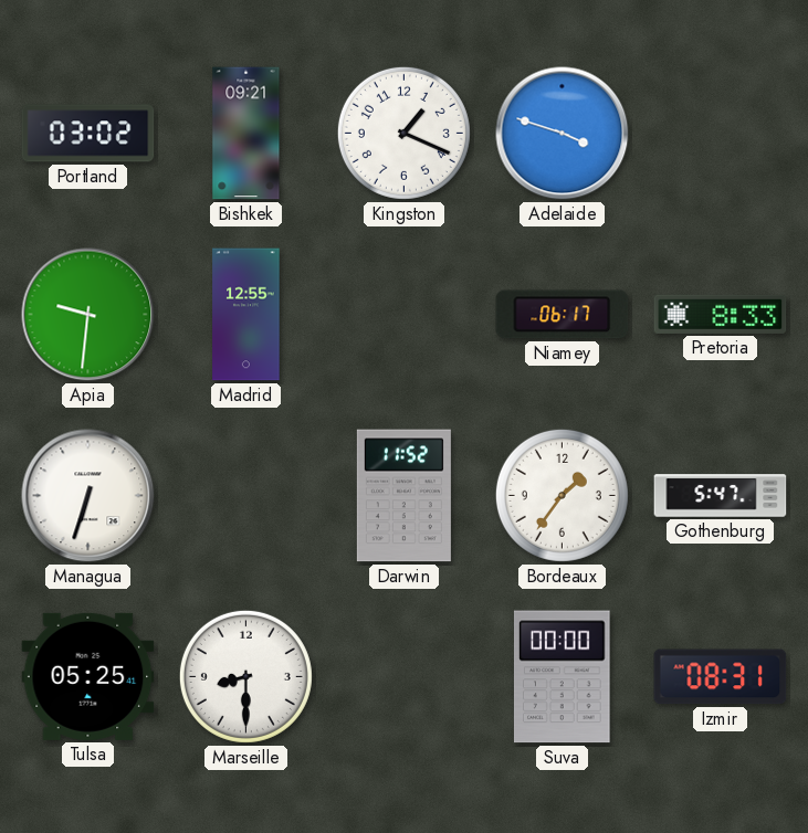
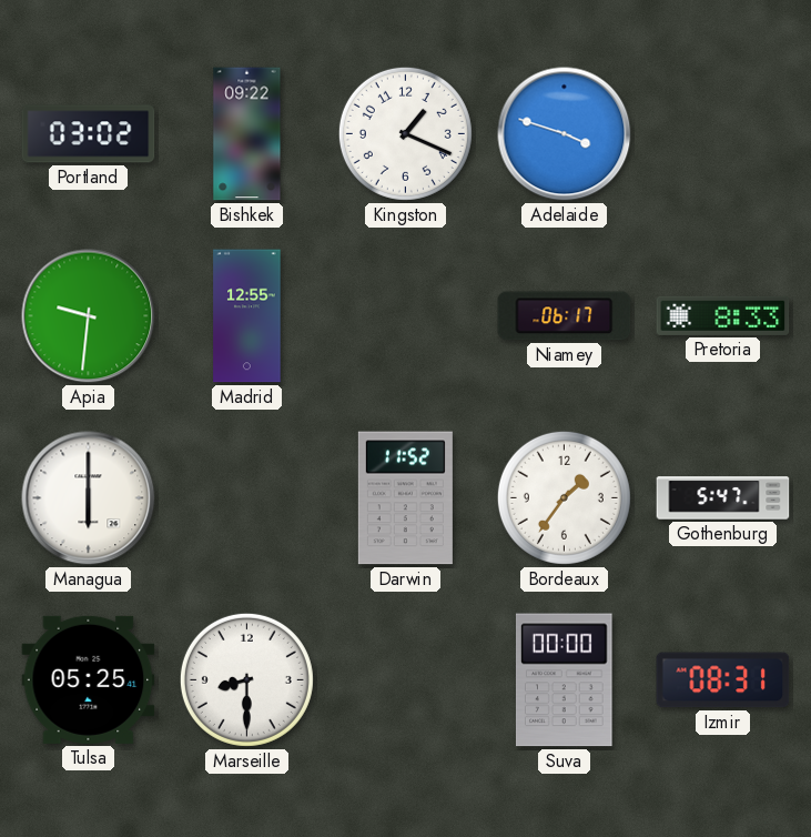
Bishkek: 09:21 -> 09:22 (247, 134)
Managua: 6:33 -> 6:00 (89, 498)
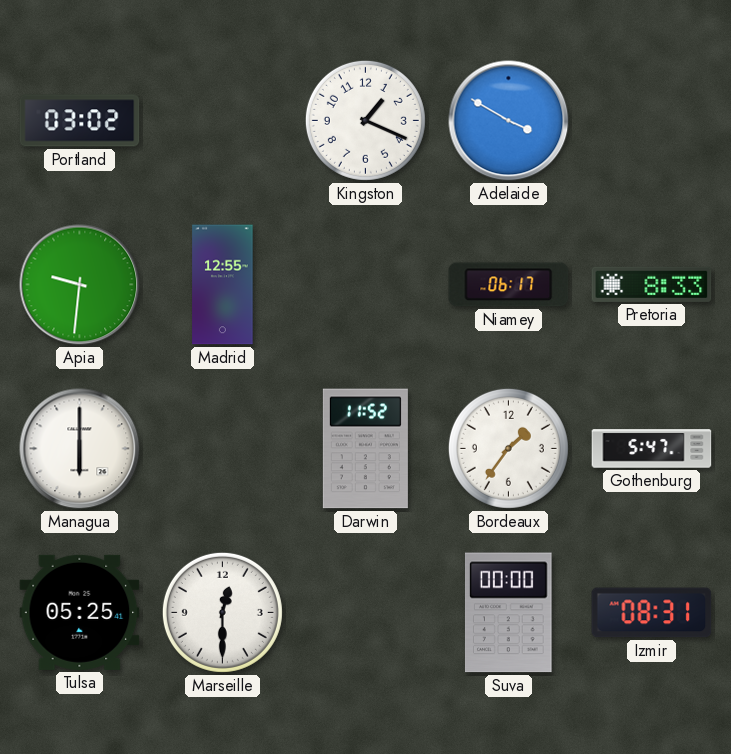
Bishkek: 09:22 -> none (247, 134)
Adelaide: 3:48 -> 3:50 (509, 121)
Marseille: 8:30 -> 12:30 (222, 612)
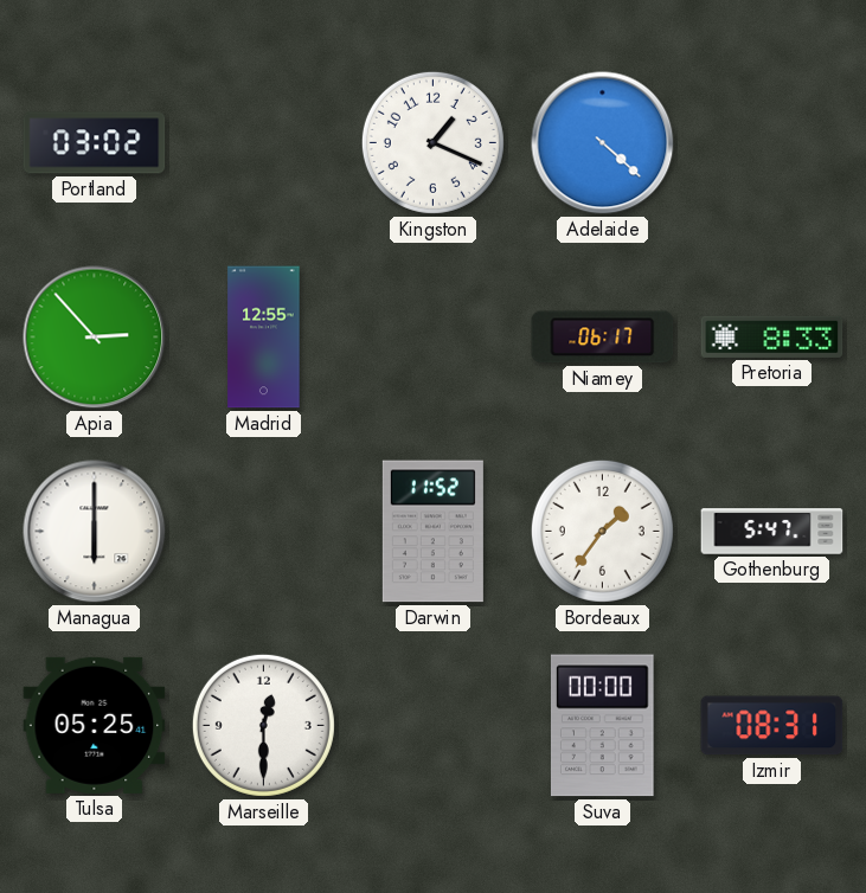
Adelaide: 3:50 -> 4:22 (603, 143)
Apia: 9:31 -> 2:53 (95, 338)
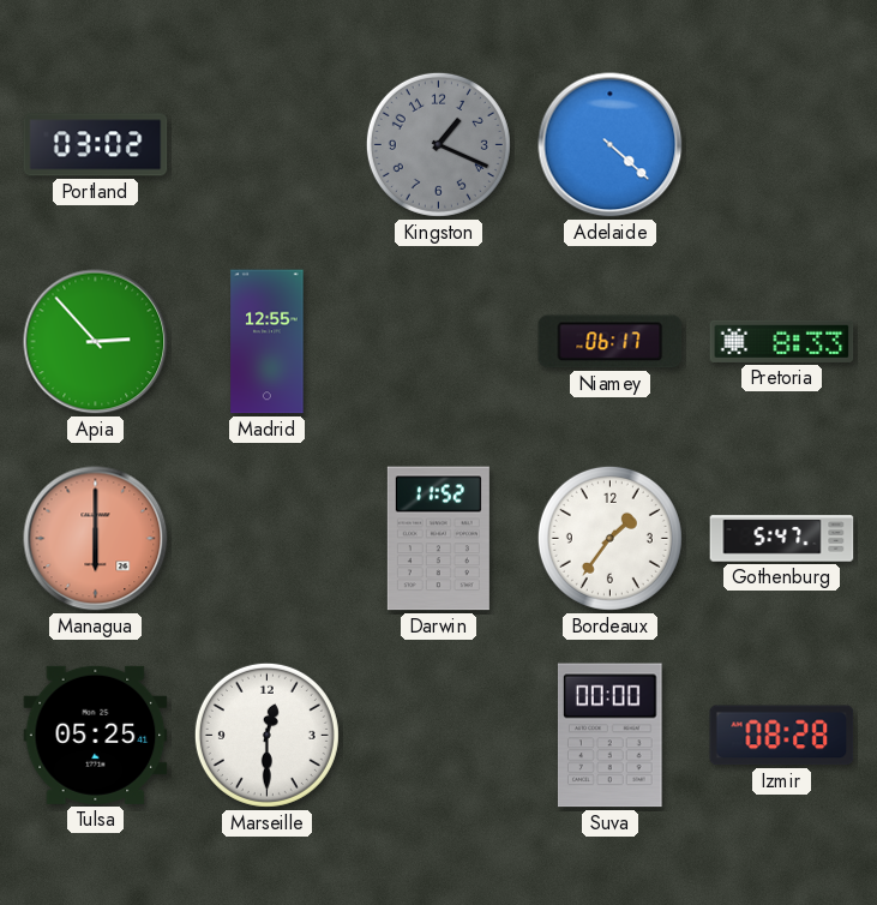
Kingston dial: white -> grey (438, 144)
Managua dial: white -> salmon (96, 539)
Izmir: 08:31 -> 08:28 (782, 736)
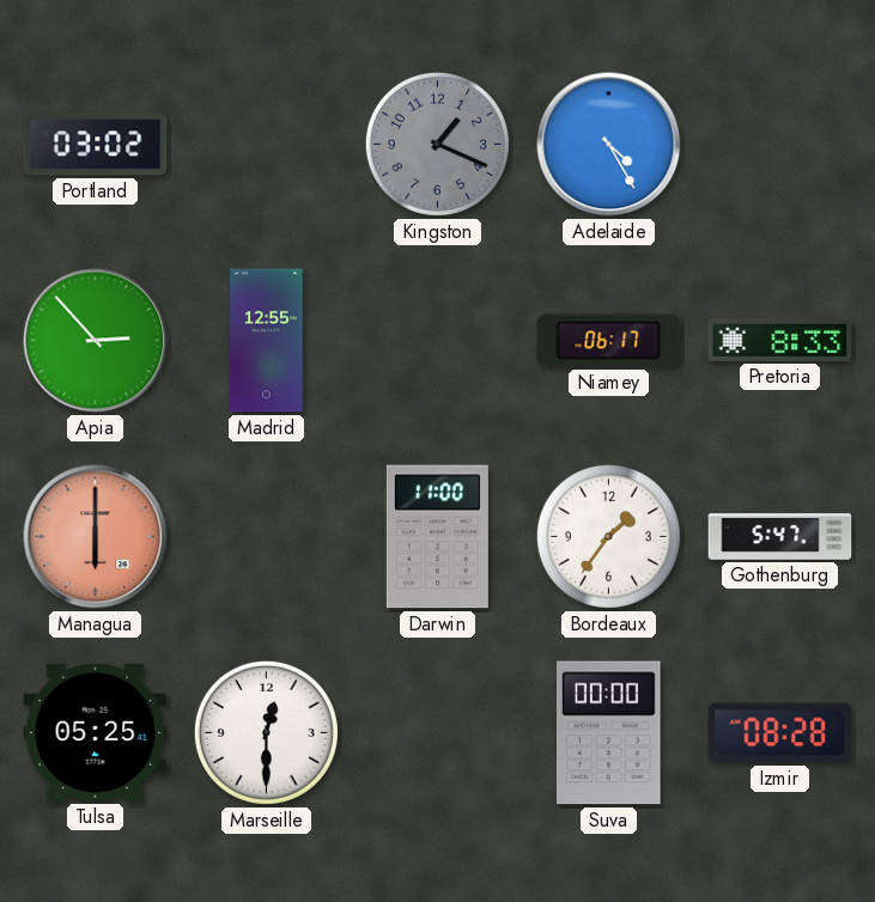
Adelaide: 4:22 -> 4:25 (609, 145)
Darwin: 11:52 -> 11:00 (437, 537)
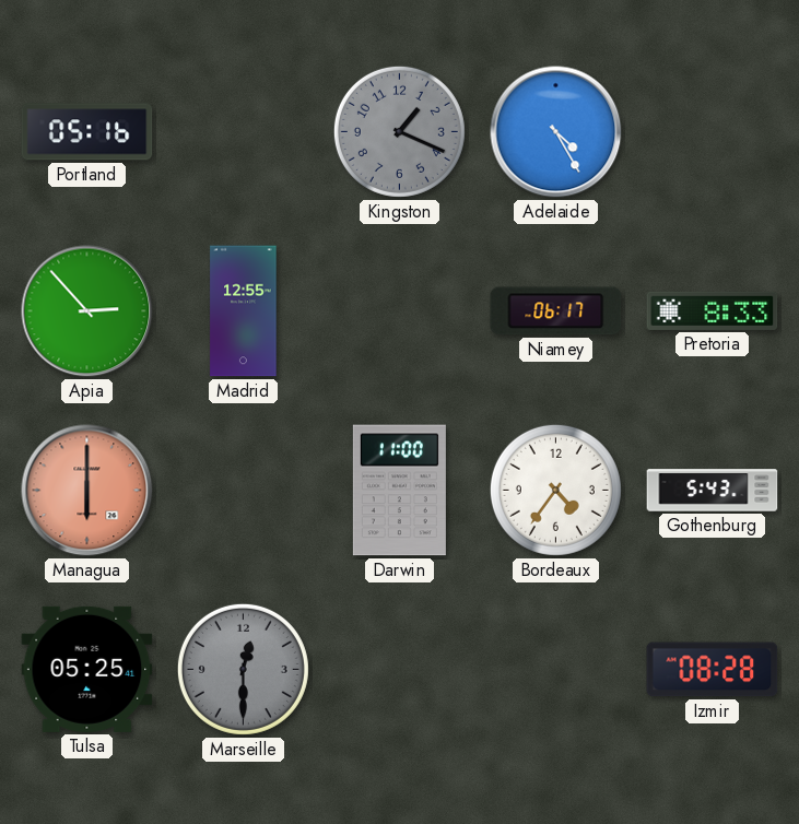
Portland: 03:02 -> 05:16 (87, 132)
Bordeaux: 1:36 -> 4:36 (555, 490)
Gothenburg: 5:47 -> 5:43 (713, 491)
Marseille dial: white -> grey (243, 669)
Suva: 00:00 -> none (608, 733)
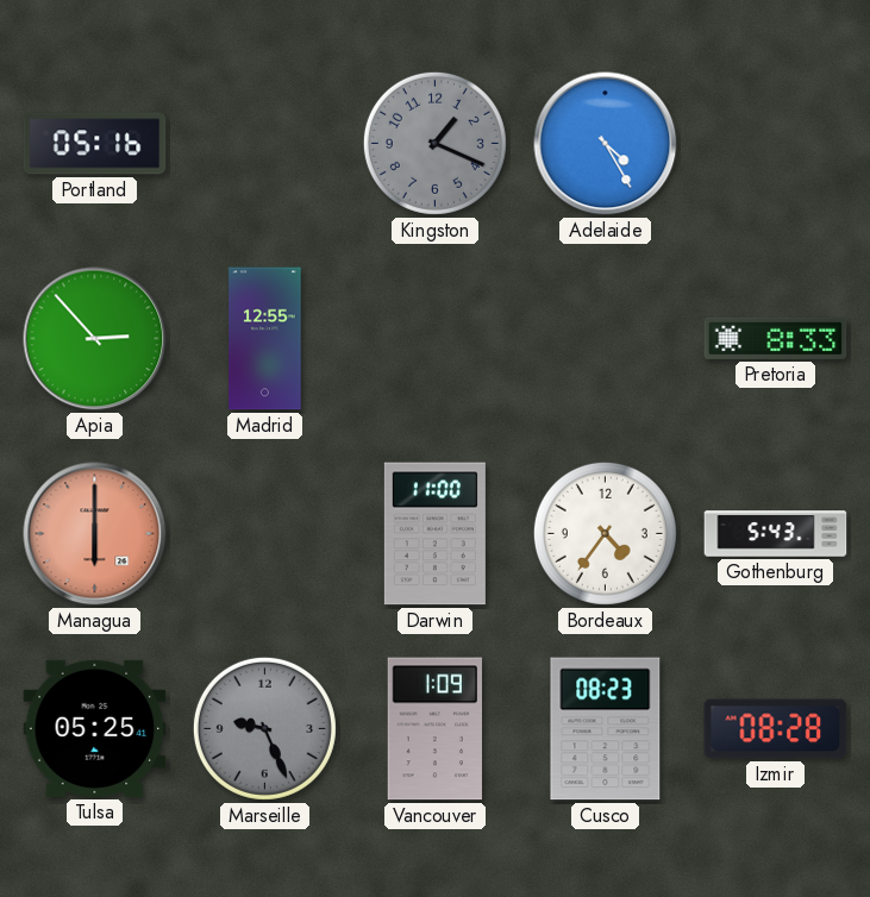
Niamey: 06:17 -> none (556, 311)
Marseille: 12:30 -> 9:26 (264, 728)
Vancouver: none -> 1:09 (434, 729)
Cusco: none -> 08:23 (606, 729)
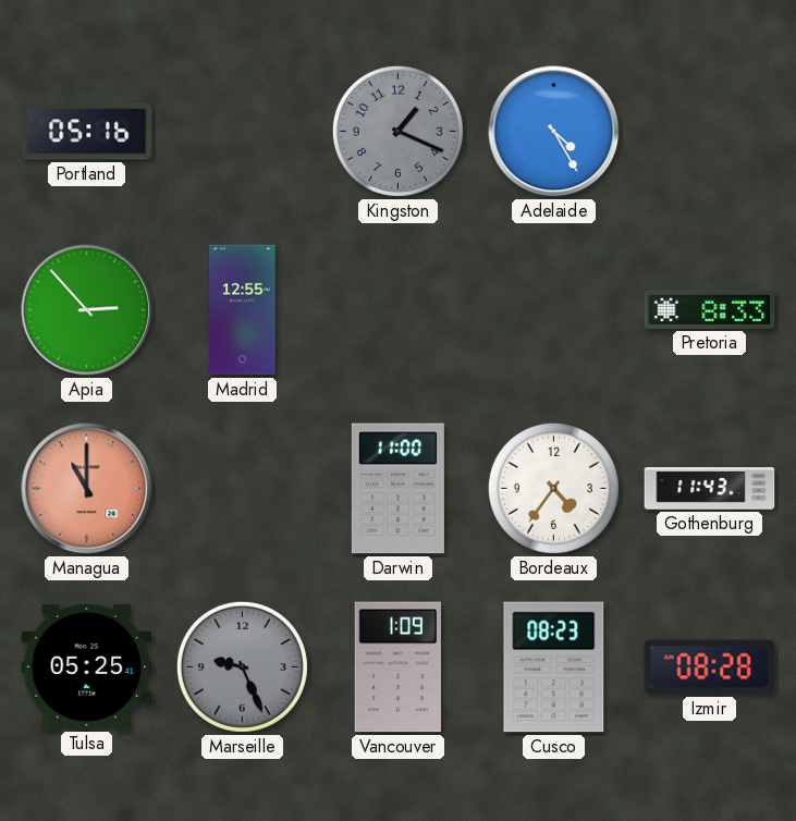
Managua: 6:00 -> 11:00 (87, 489)
Gothenburg: 5:43 -> 11:43 (710, 489)
